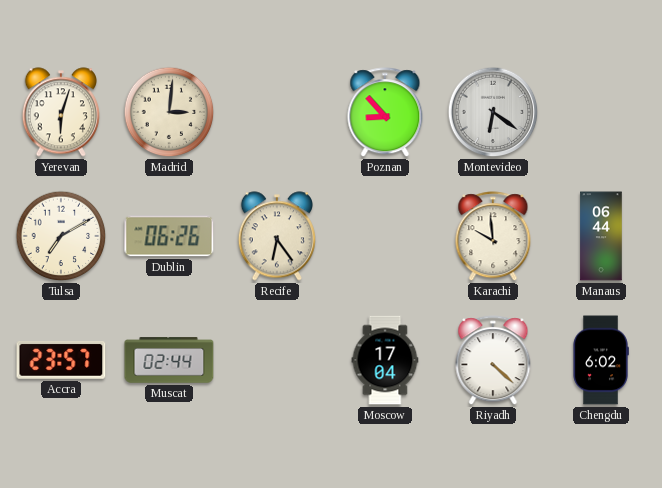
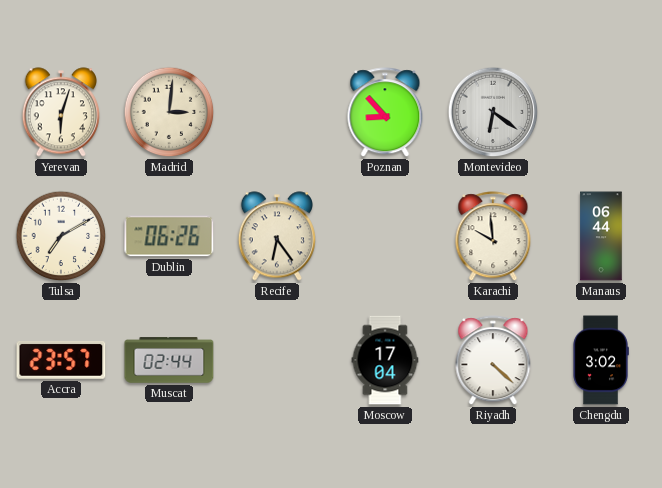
Chengdu: 6:02 -> 3:02 (601, 360)
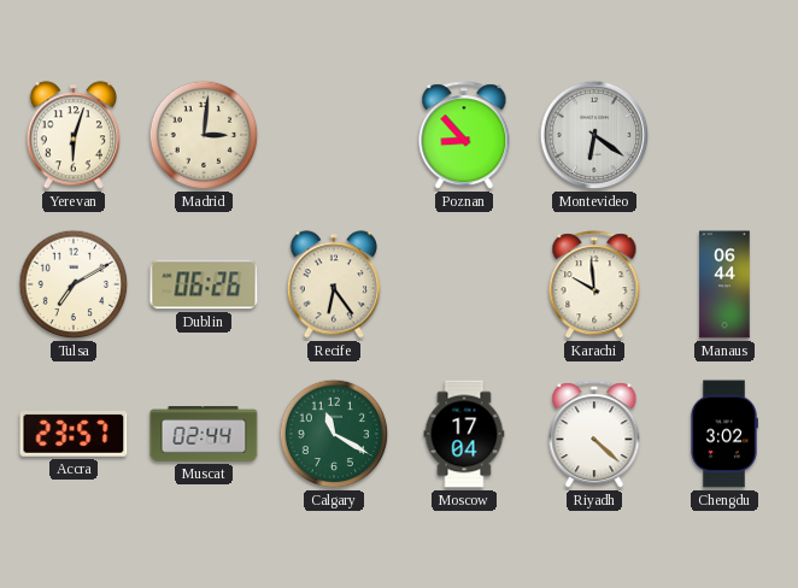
Calgary: none -> 11:20 (334, 434)
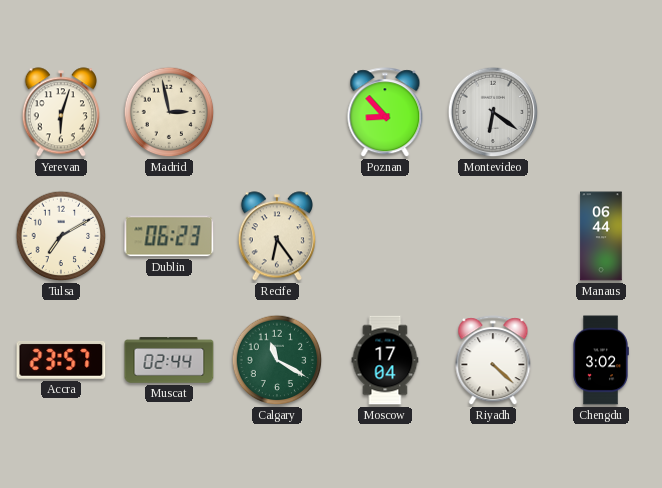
Madrid: 3:01 -> 2:58 (169, 112)
Dublin: 06:26 -> 06:23 (169, 236)
Karachi: 9:59 -> none (594, 286)
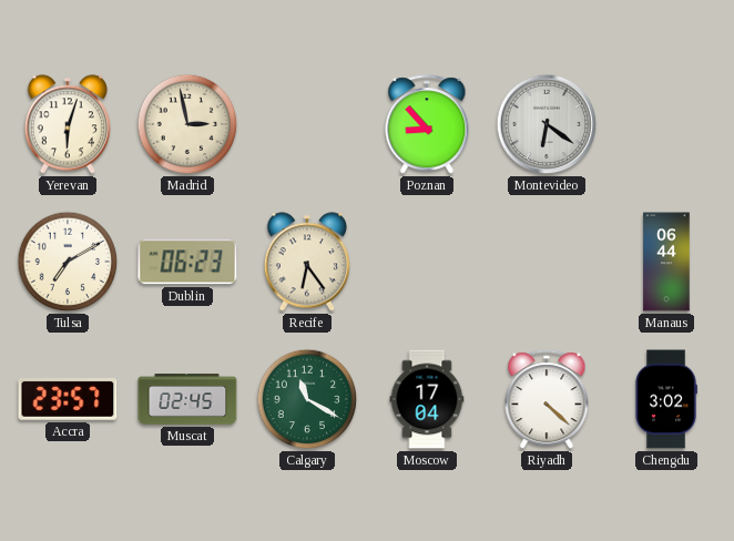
Muscat: 02:44 -> 02:45 (187, 399)
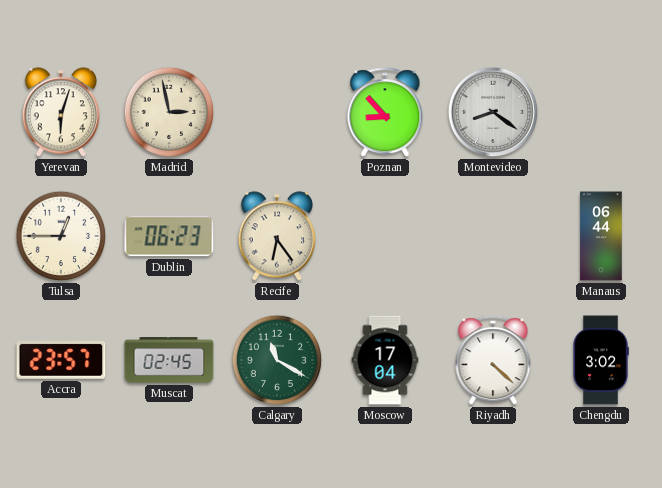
Montevideo: 6:21 -> 8:21 (493, 112)
Tulsa: 7:10 -> 12:45 (61, 236)
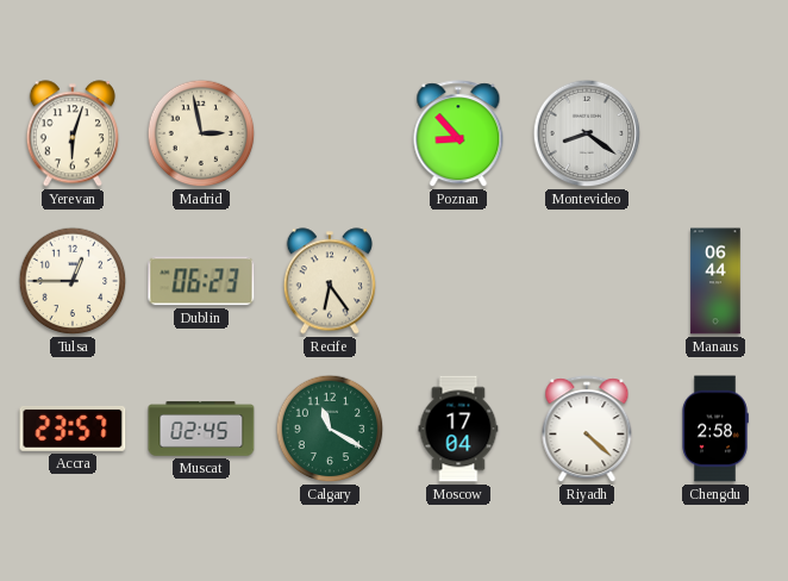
Chengdu: 3:02 -> 2:58 (715, 429)
